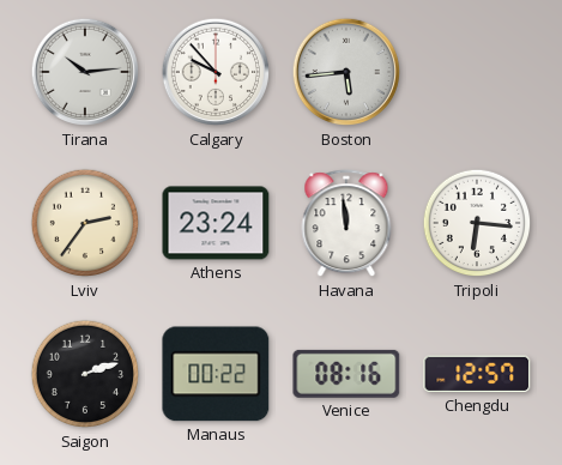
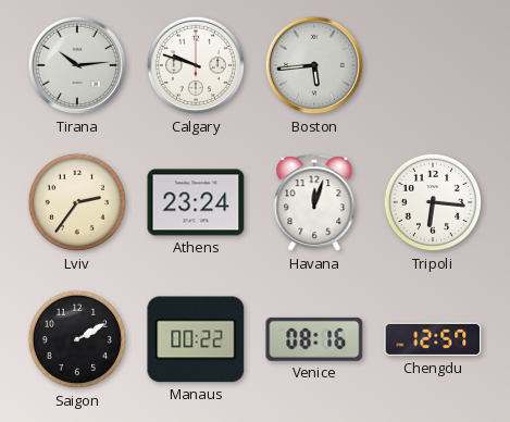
Calgary: 9:53 -> 9:48 (196, 65)
Havana: 11:59 -> 12:03 (314, 203)
Saigon: 2:12 -> 2:10 (77, 339)
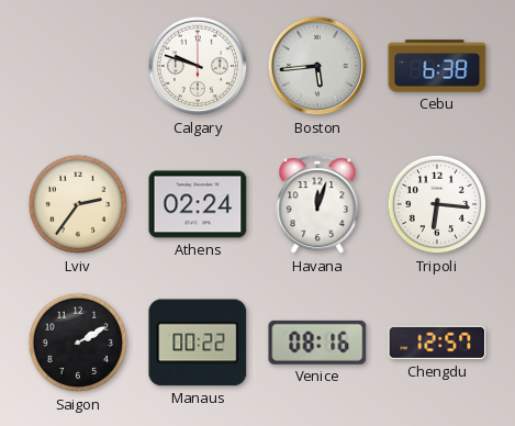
Tirana: 10:14 -> none (77, 65)
Cebu: none -> 6:38 (437, 66)
Athens: 23:24 -> 02:24 (198, 204)
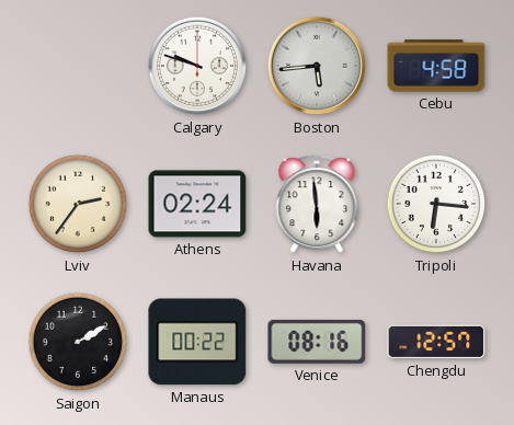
Cebu: 6:38 -> 4:58 (436, 66)
Havana: 12:03 -> 5:59 (317, 205)
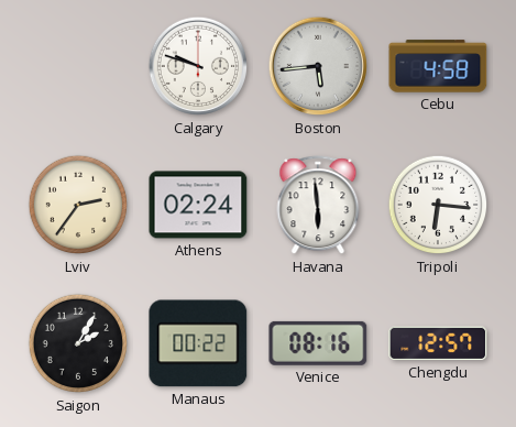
Saigon: 2:10 -> 2:05 (78, 343)
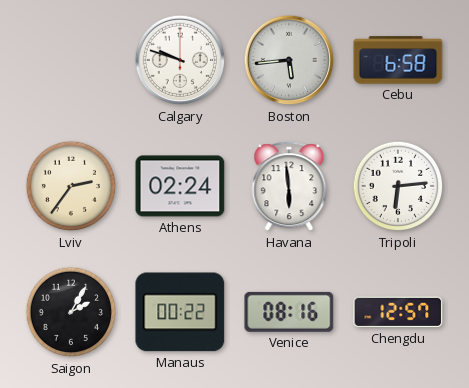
Cebu: 4:58 -> 6:58 (398, 60)
Tripoli: 6:16 -> 6:14 (398, 186)
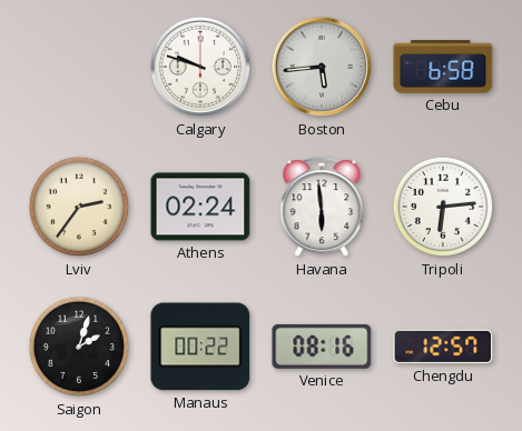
Saigon: 2:05 -> 2:03 (79, 347)
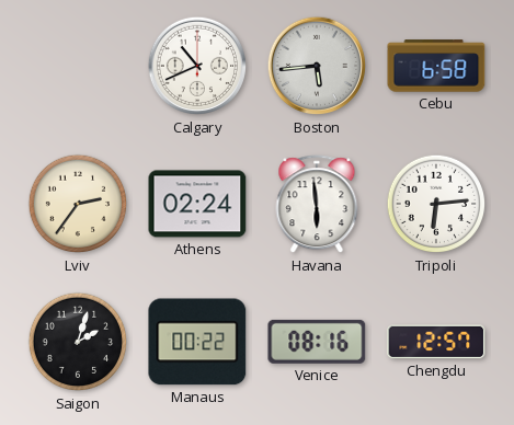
Calgary: 9:48 -> 10:41 (197, 66)
